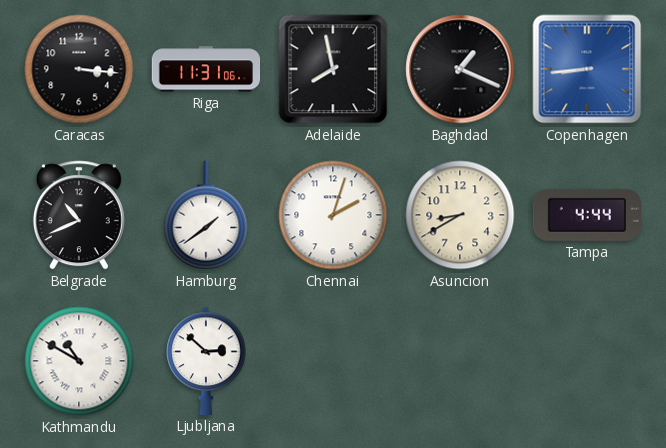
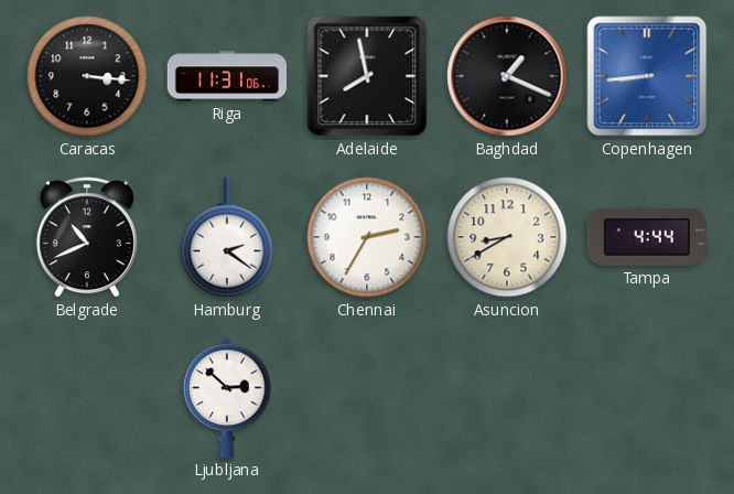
Hamburg: 1:39 -> 2:21 (227, 237)
Chennai: 2:03 -> 2:35 (367, 237)
Kathmandu: 10:50 -> none (79, 361)
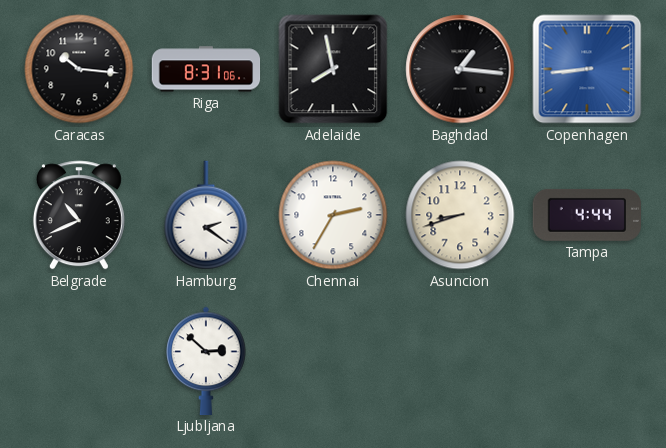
Caracas: 3:16 -> 10:16 (79, 69)
Riga: 11:31 -> 8:31 (206, 69)
Baghdad: 1:19 -> 1:16 (460, 69)
Asuncion: 8:40 -> 8:42 (460, 215)
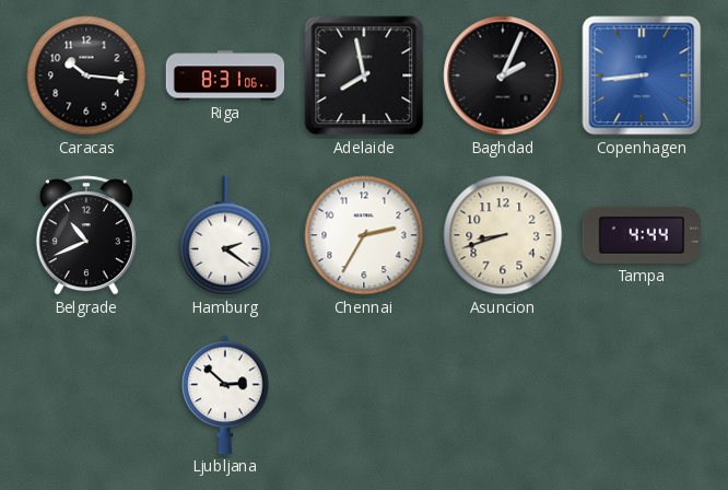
Baghdad: 1:16 -> 2:04 (503, 75)
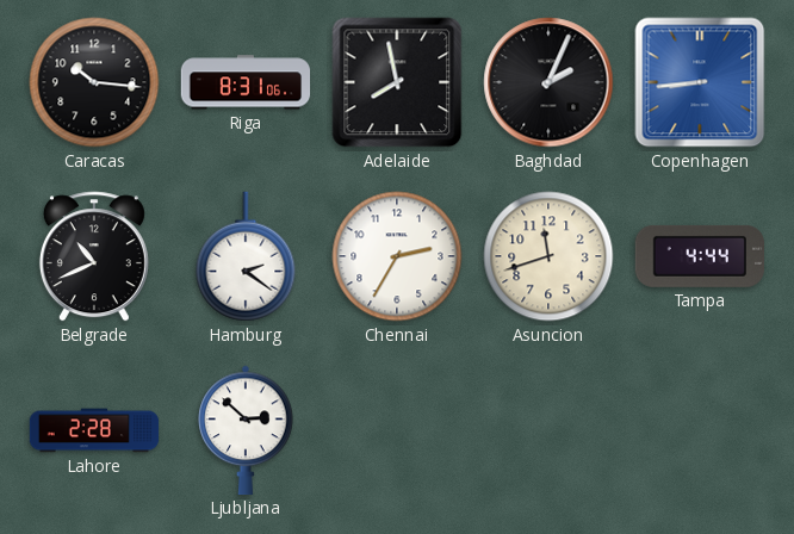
Asuncion: 8:42 -> 11:42 (548, 256)
Lahore: none -> 2:28 (94, 430)
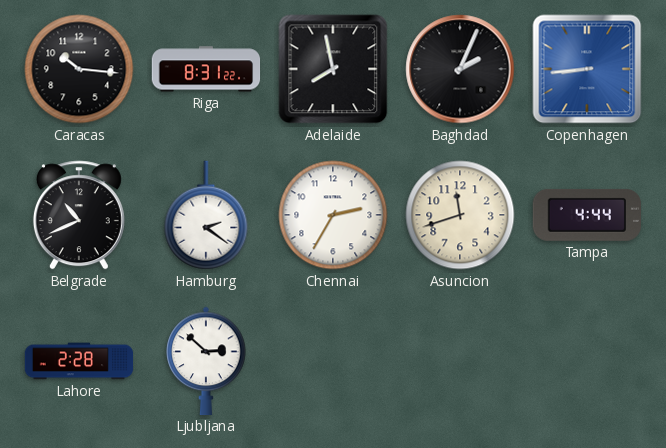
Riga: 8:31:06 -> 8:31:22 (206, 69)
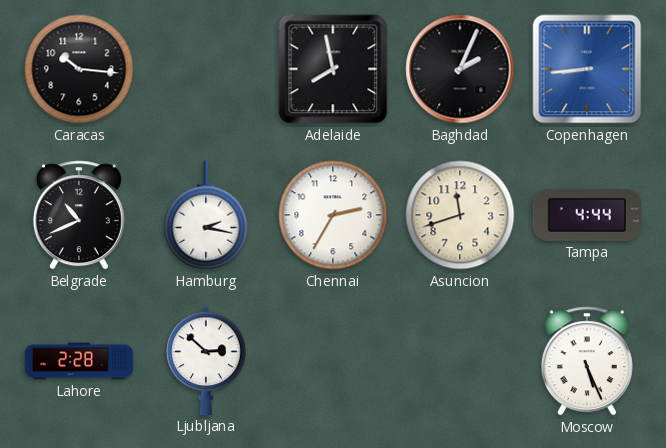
Riga: 8:31 -> none (206, 69)
Hamburg: 2:21 -> 2:17 (206, 215)
Moscow: none -> 5:26 (587, 361)
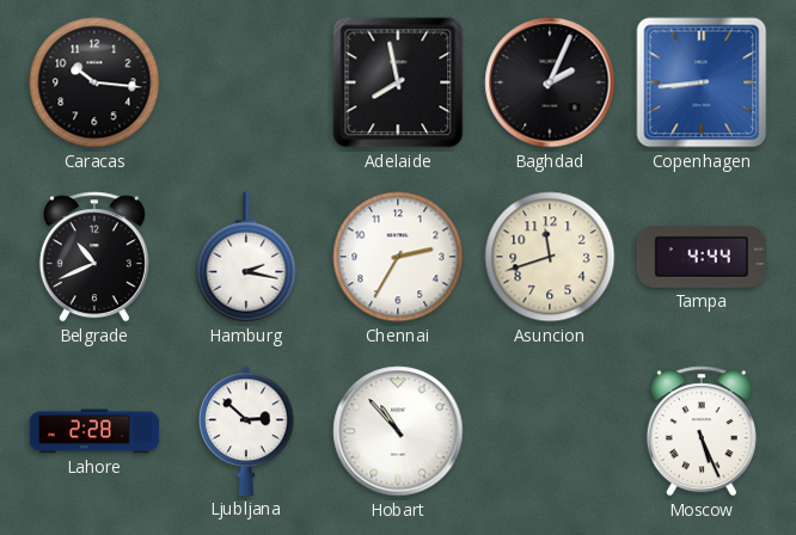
Hobart: none -> 10:53 (398, 431)
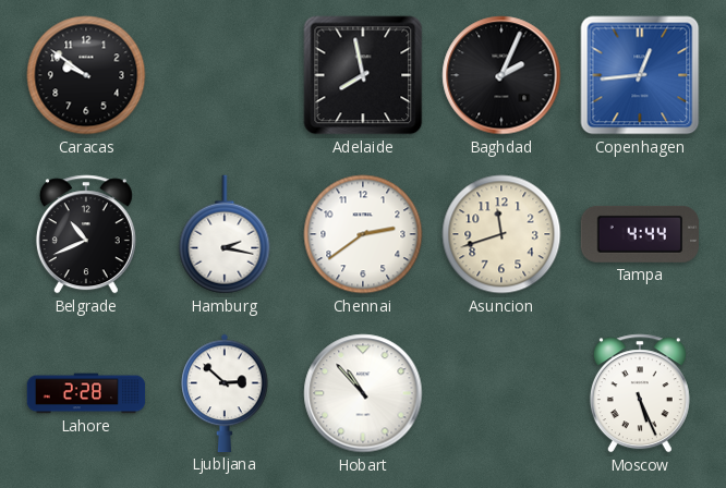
Caracas: 10:16 -> 9:51 (86, 75)
Copenhagen: 8:44 -> 12:44 (640, 75)
Chennai: 2:35 -> 2:39 (363, 234)
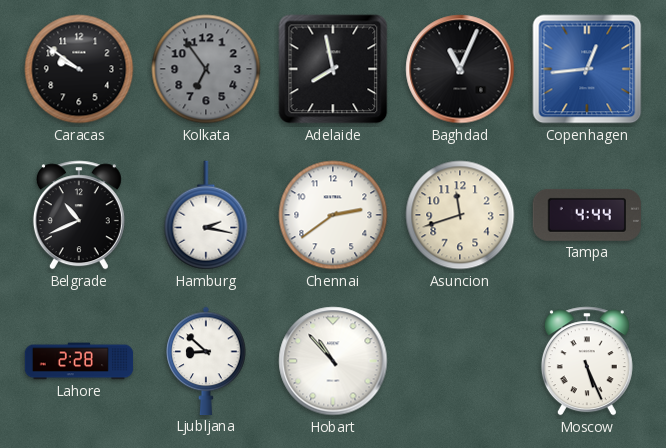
Kolkata: none -> 6:54 (206, 69)
Baghdad: 2:04 -> 11:04 (460, 69)
Ljubljana: 2:52 -> 8:52 (206, 361)
